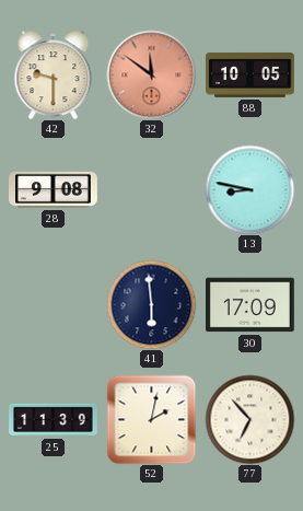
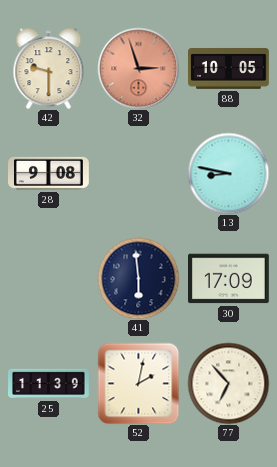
32: 11:51 -> 2:57 (138, 68)
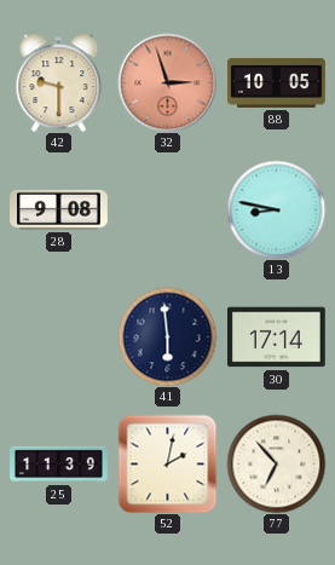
30: 17:09 -> 17:14 (277, 338)
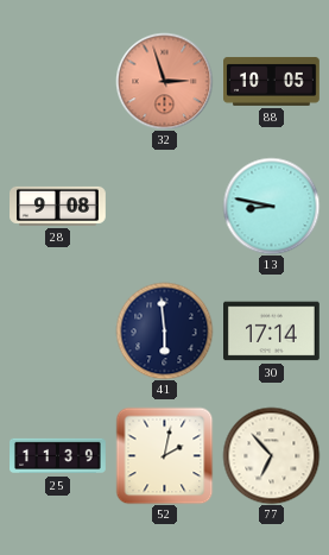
42: 9:30 -> none (59, 82)
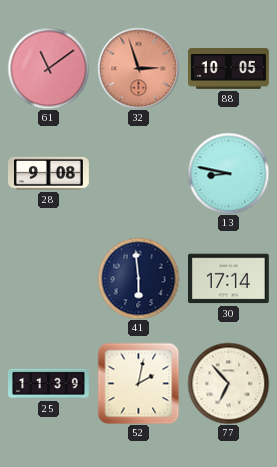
61: none -> 11:09 (48, 68)
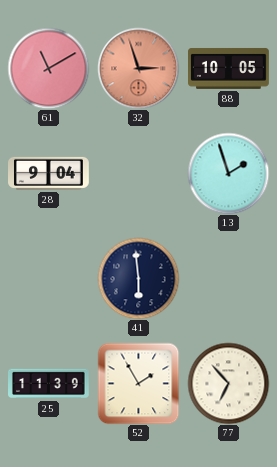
61: 11:09 -> 11:10 (48, 68)
28: 9:08 -> 9:04 (49, 173)
13: 8:47 -> 1:57 (228, 173)
30: 17:14 -> none (229, 279)
52: 2:02 -> 1:55 (138, 383)
